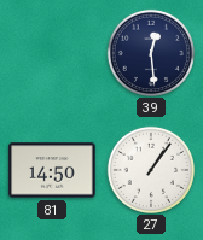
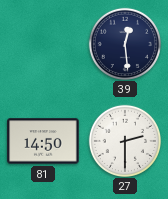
27: 1:06 -> 2:30 (124, 140)
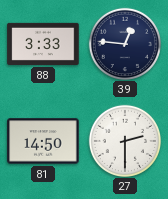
88: none -> 3:33 (43, 44)
39: 12:29 -> 12:46 (124, 43)
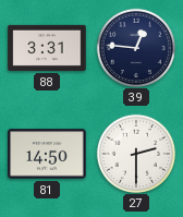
88: 3:33 -> 3:31 (47, 48)
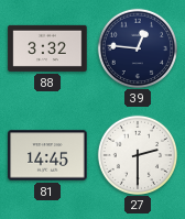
88: 3:31 -> 3:32 (47, 48)
81: 14:50 -> 14:45 (47, 155)
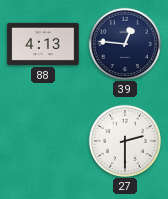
88: 3:32 -> 4:13 (43, 44)
81: 14:45 -> none (47, 155)
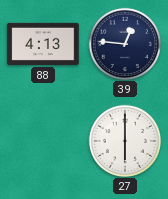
27: 2:30 -> 6:00 (124, 140)
